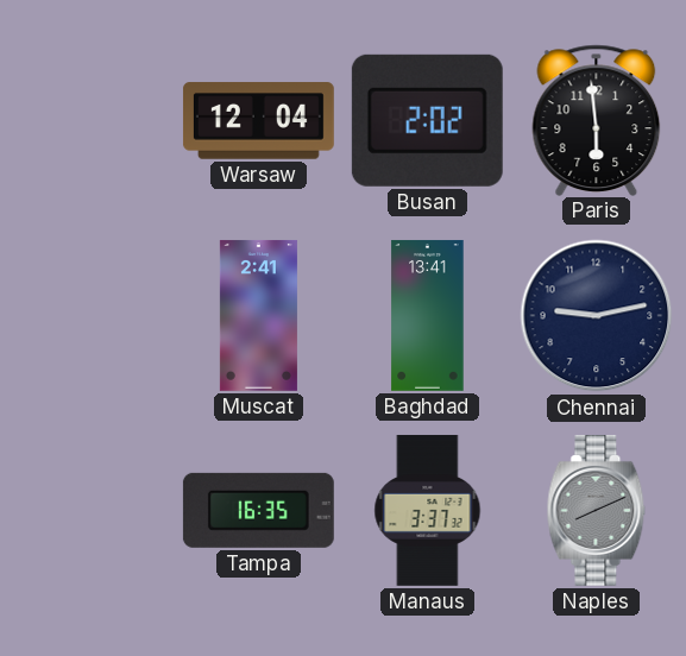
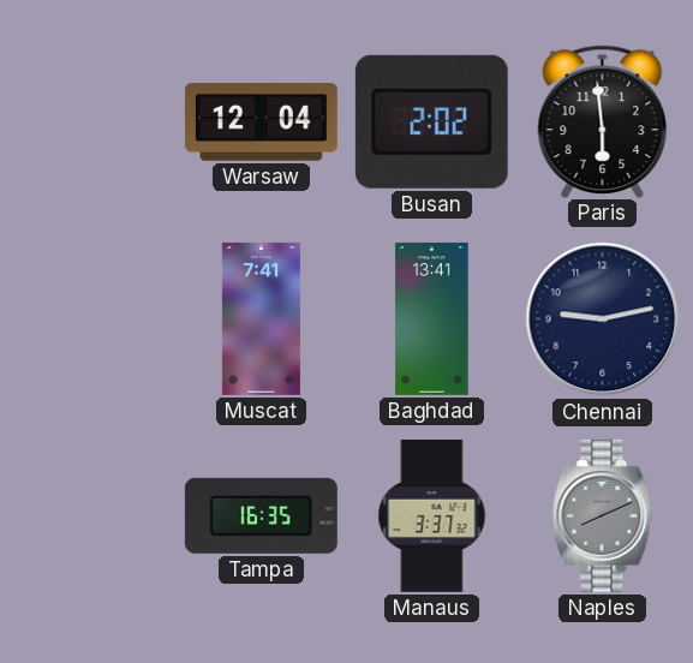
Muscat: 2:41 -> 7:41 (261, 318)
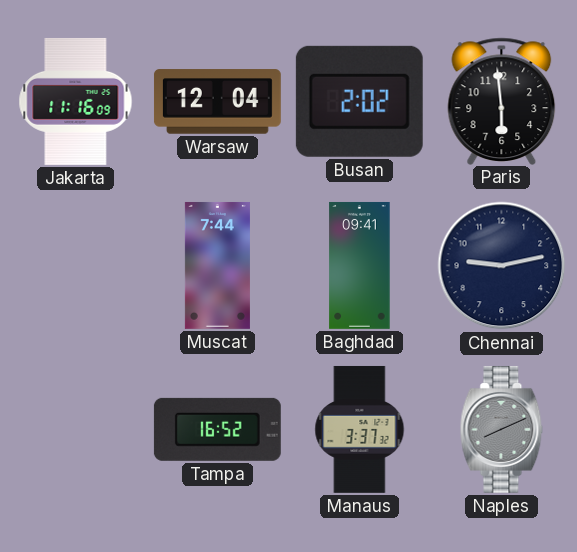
Jakarta: none -> 11:16 (76, 101)
Muscat: 7:41 -> 7:44 (217, 265)
Baghdad: 13:41 -> 09:41 (360, 265)
Tampa: 16:35 -> 16:52 (217, 429)
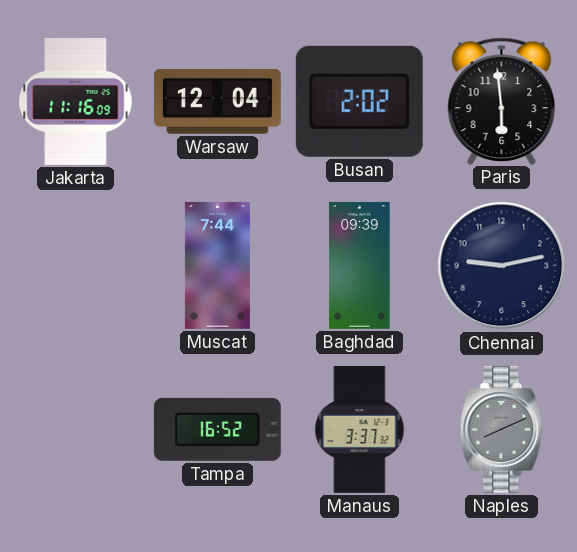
Baghdad: 09:41 -> 09:39 (360, 265)
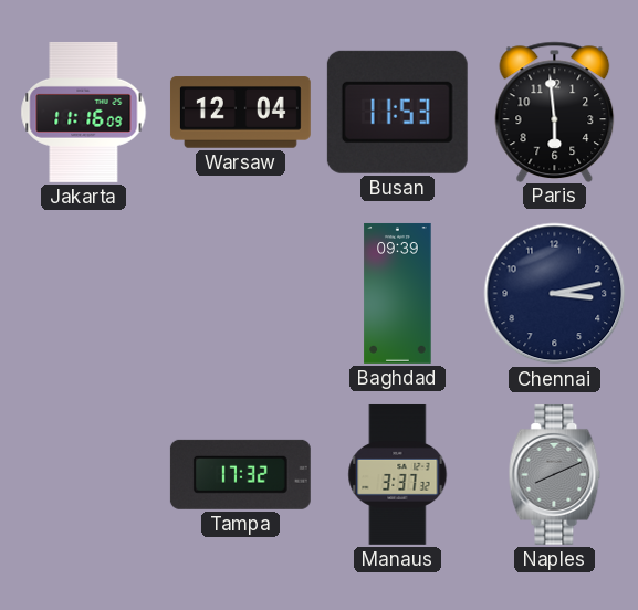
Busan: 2:02 -> 11:53 (397, 112)
Muscat: 7:44 -> none (217, 265)
Chennai: 9:13 -> 3:13 (555, 294)
Tampa: 16:52 -> 17:32 (240, 474)
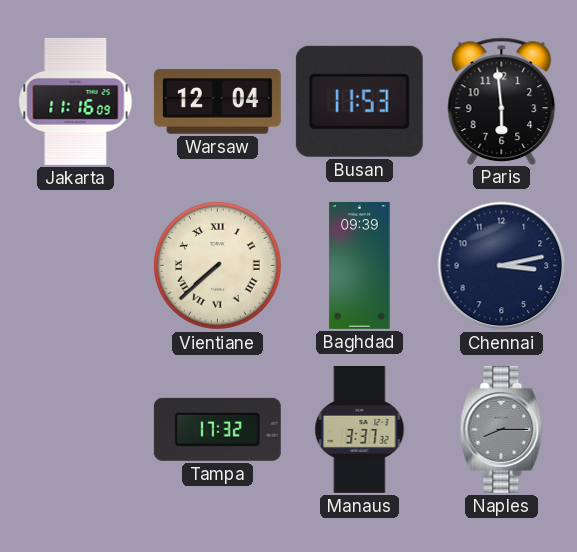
Vientiane: none -> 7:38 (218, 266)
Naples: 8:11 -> 8:15 (502, 429)
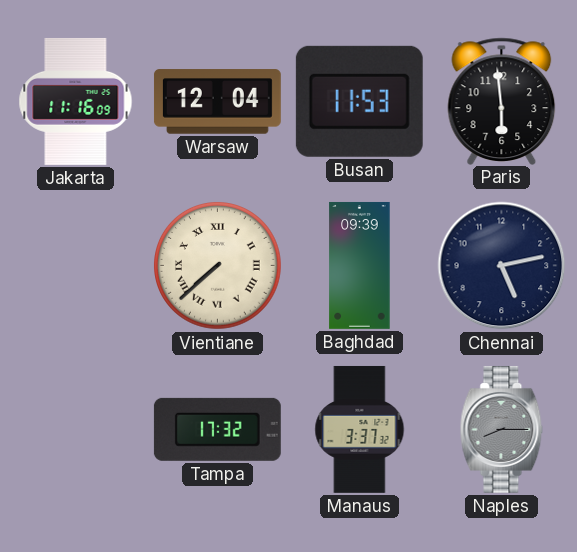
Chennai: 3:13 -> 5:13 (502, 266)
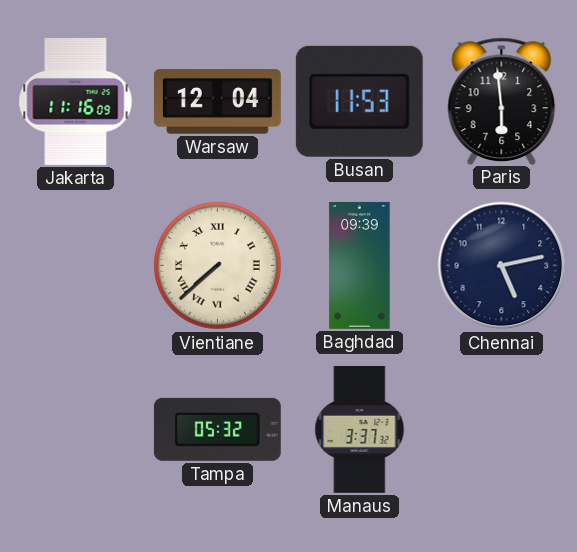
Tampa: 17:32 -> 05:32 (217, 429)
Naples: 8:15 -> none (502, 429)
